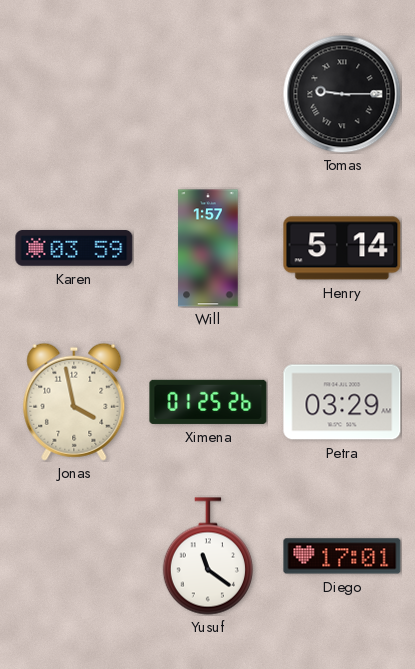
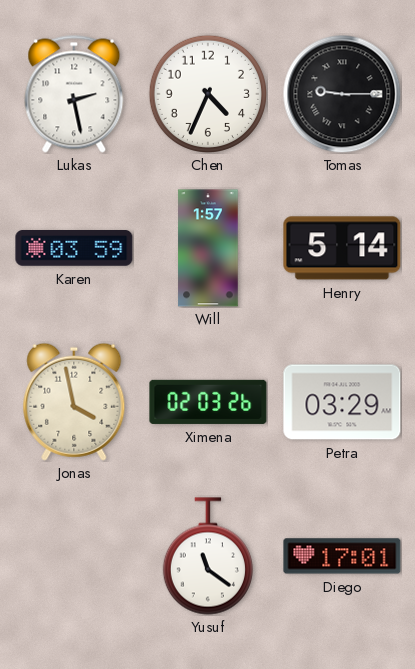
Lukas: none -> 2:28 (74, 94)
Chen: none -> 4:34 (207, 93)
Ximena: 01:25 -> 02:03 (208, 402)
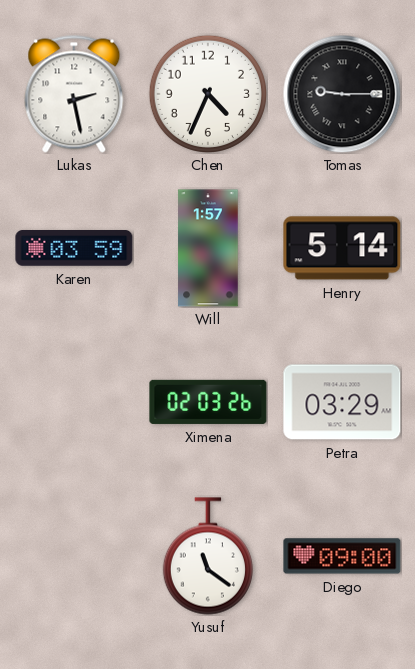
Jonas: 3:58 -> none (74, 402)
Diego: 17:01 -> 09:00 (342, 556)
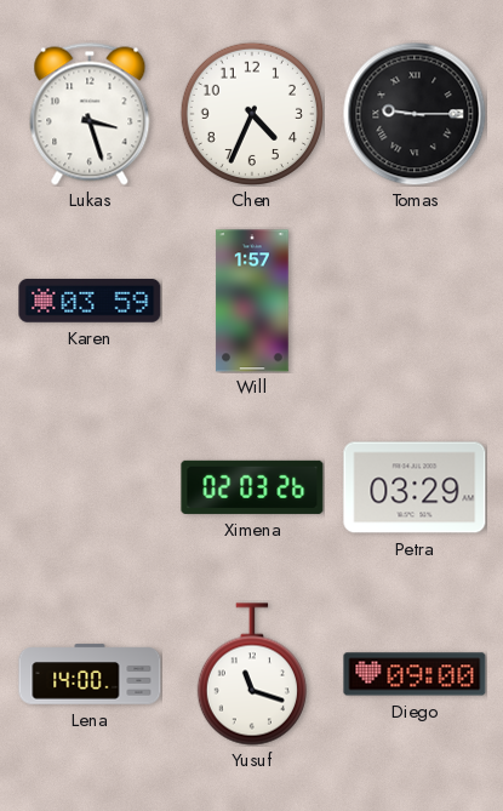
Lukas: 2:28 -> 3:27 (90, 114)
Henry: 5:14 -> none (342, 248)
Lena: none -> 14:00 (90, 674)
Yusuf: 11:21 -> 11:18 (252, 674)
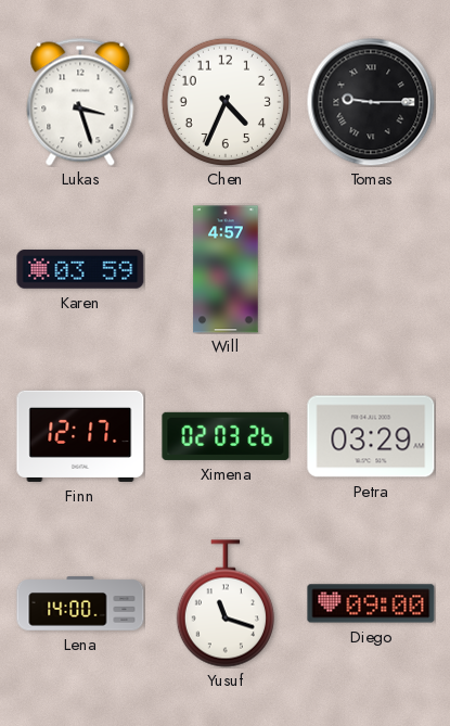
Will: 1:57 -> 4:57 (226, 269)
Finn: none -> 12:17 (80, 436)
